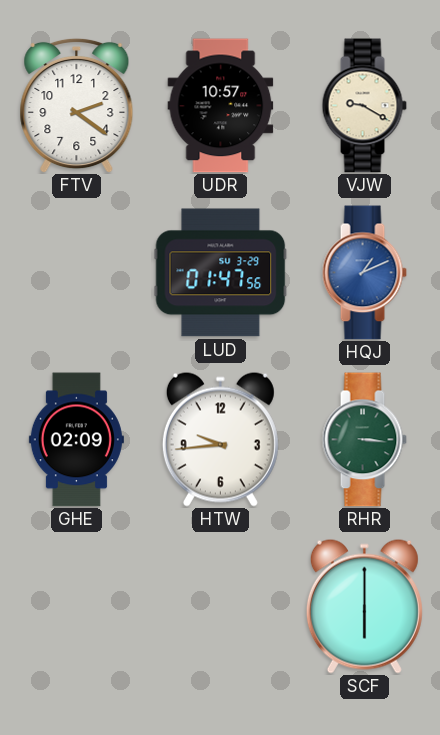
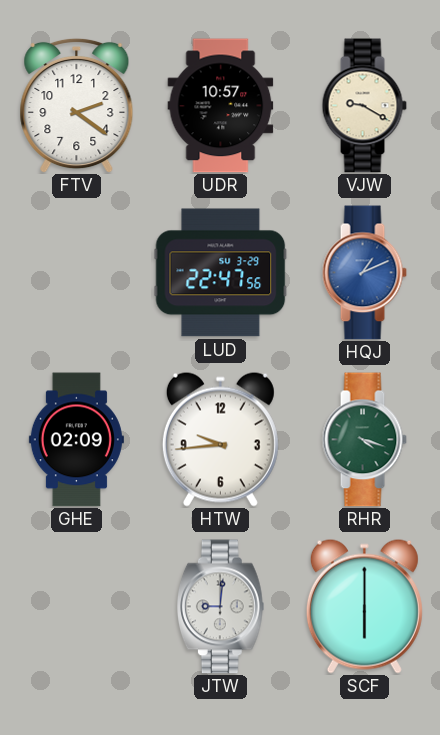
LUD: 01:47 -> 22:47 (221, 273)
RHR: 3:16 -> 4:18 (364, 440)
JTW: none -> 9:01 (220, 607)
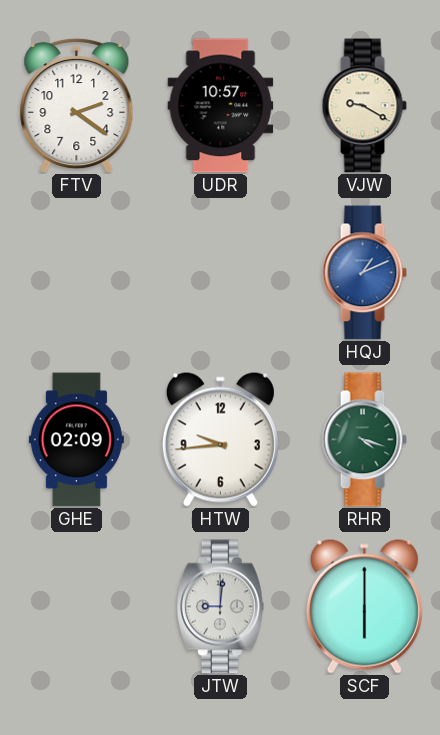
LUD: 22:47 -> none (221, 273)
